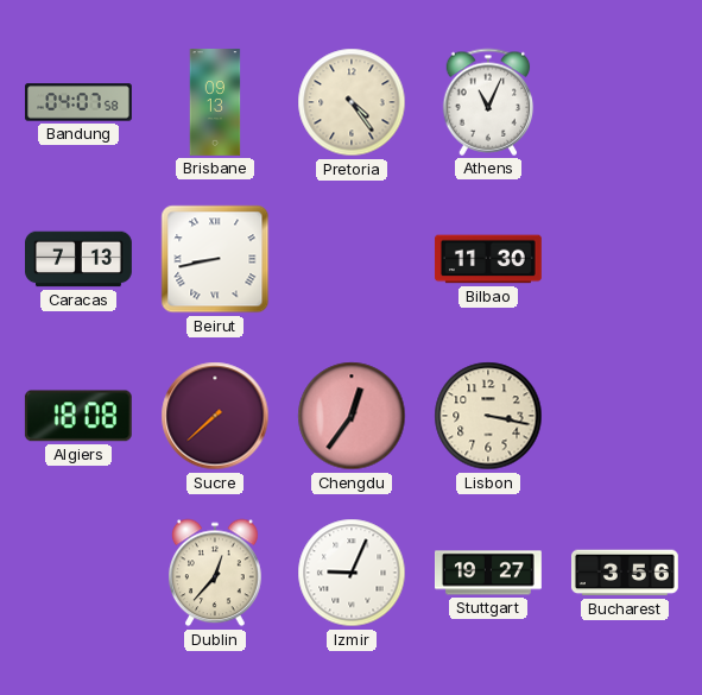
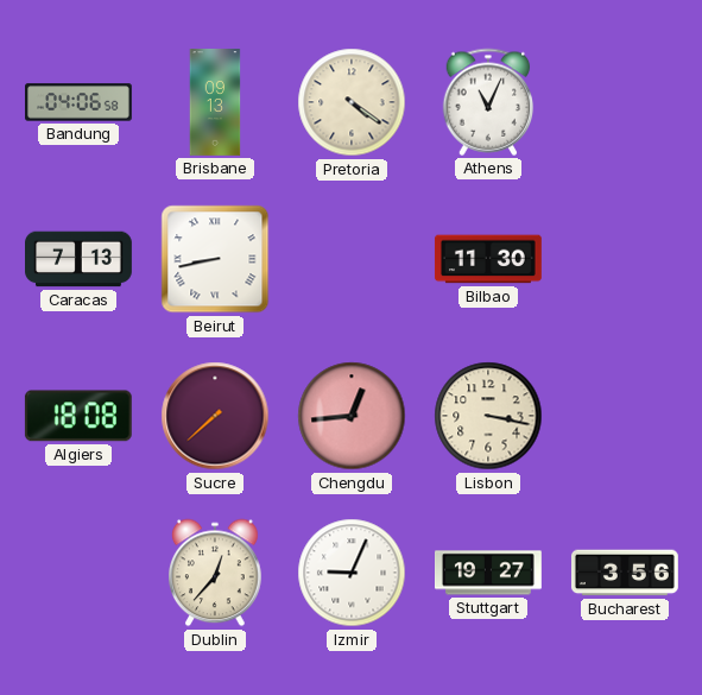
Bandung: 04:07 -> 04:06 (80, 102)
Pretoria: 4:24 -> 4:21 (352, 102)
Chengdu: 12:36 -> 12:44 (352, 416)
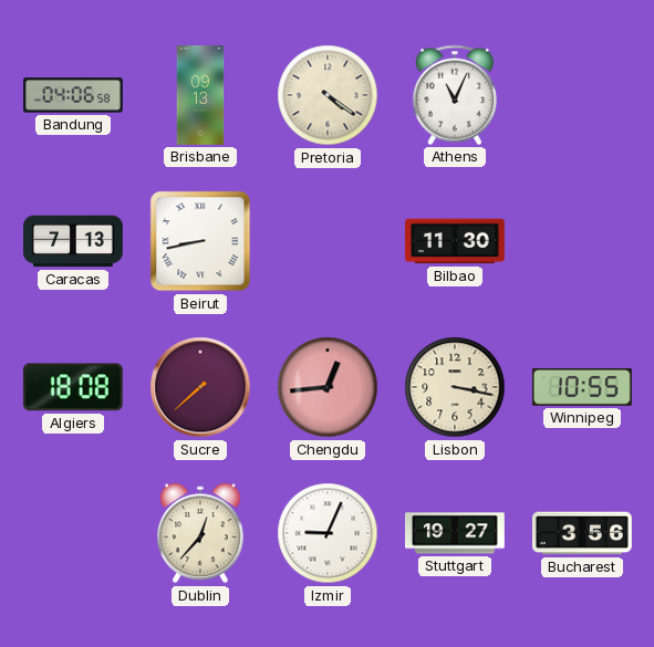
Winnipeg: none -> 10:55 (582, 387)
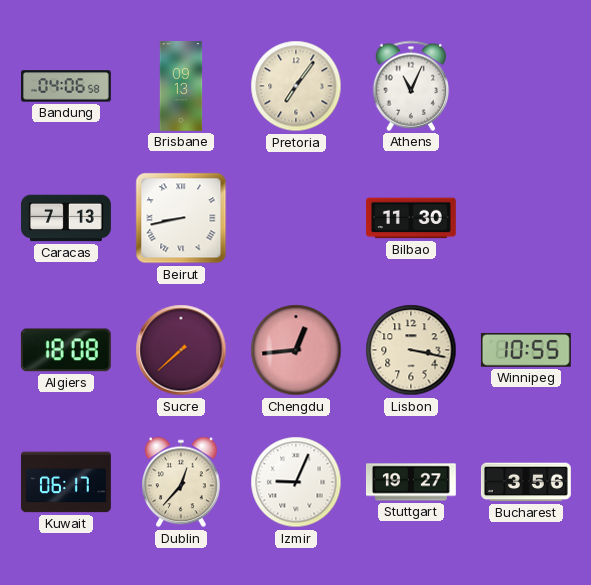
Pretoria: 4:21 -> 7:06 (296, 86)
Kuwait: none -> 06:17 (67, 482)
